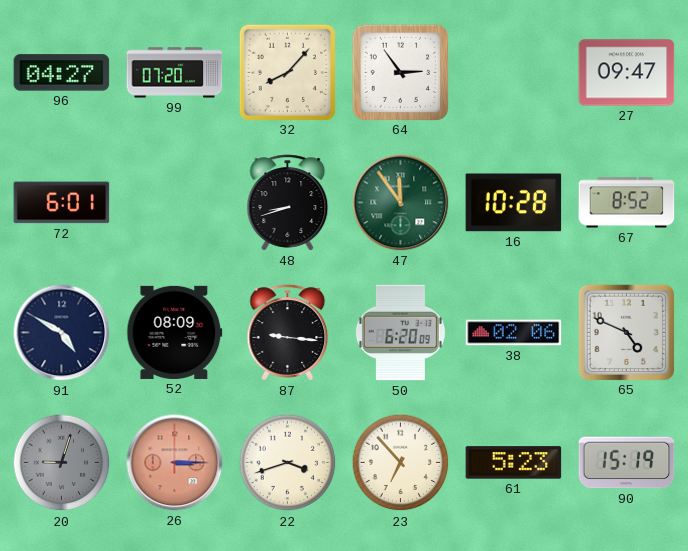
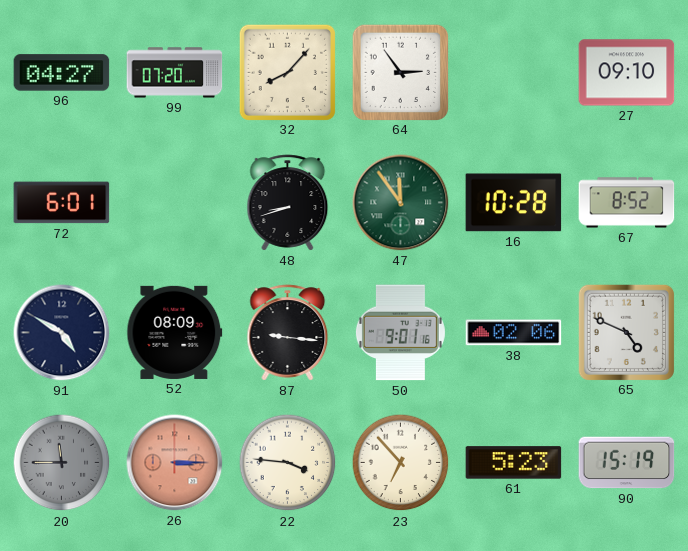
27: 09:47 -> 09:10 (627, 73)
50: 6:20 -> 9:01 (400, 333)
20: 9:03 -> 11:45 (62, 463)
22: 3:42 -> 3:46 (288, 463)
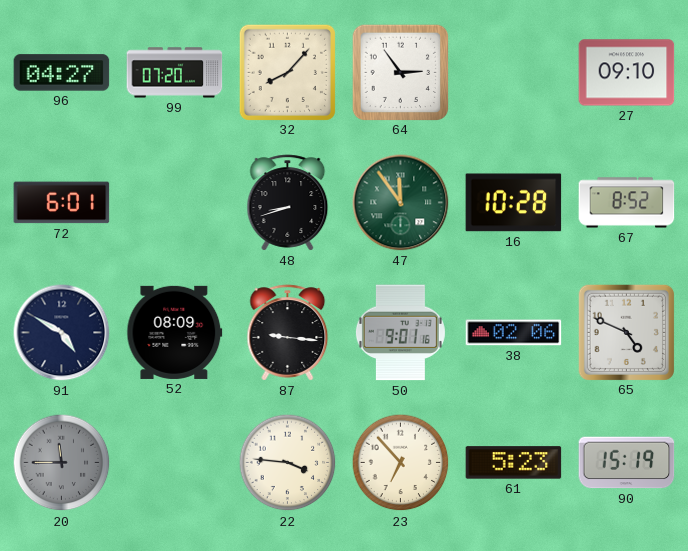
26: 3:15 -> none (175, 463)
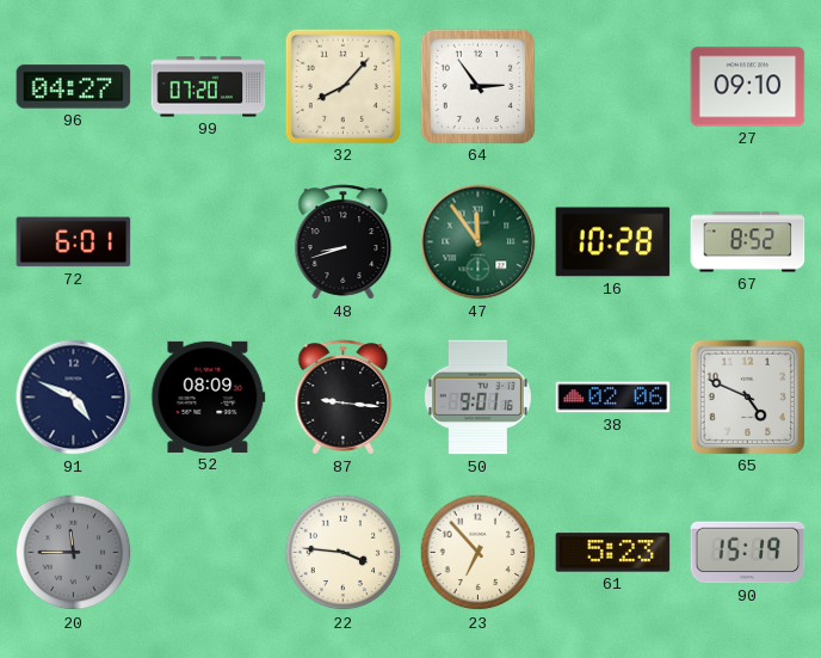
91: 4:50 -> 4:49 (74, 398)
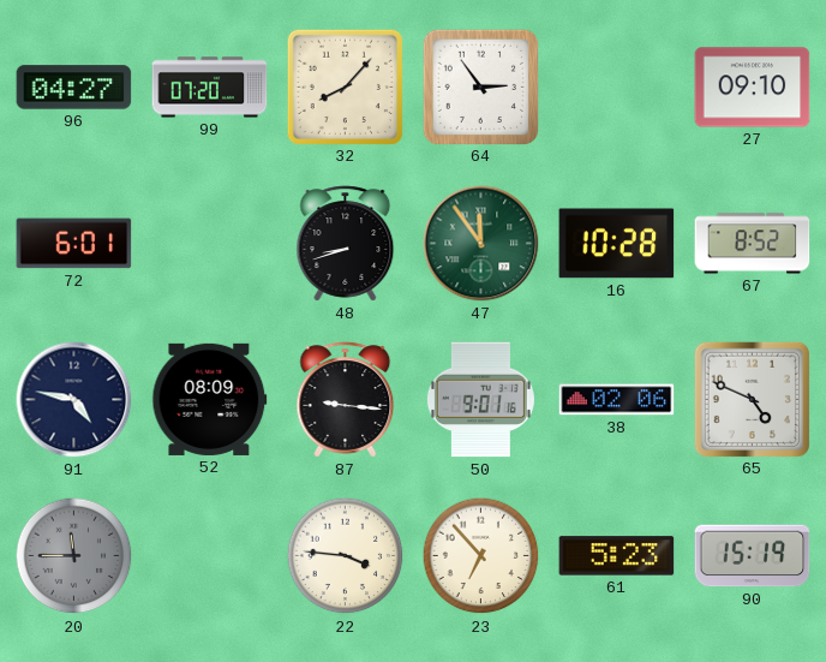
91: 4:49 -> 4:47 (74, 400)
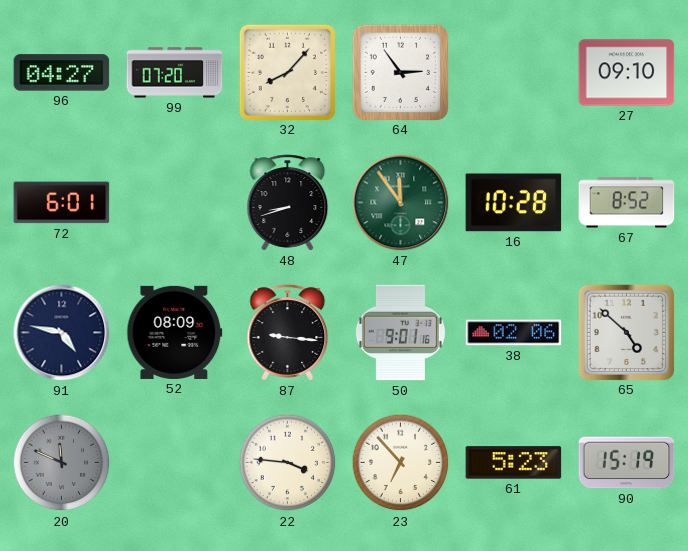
65: 4:49 -> 4:52 (626, 332)
20: 11:45 -> 11:49 (62, 463)
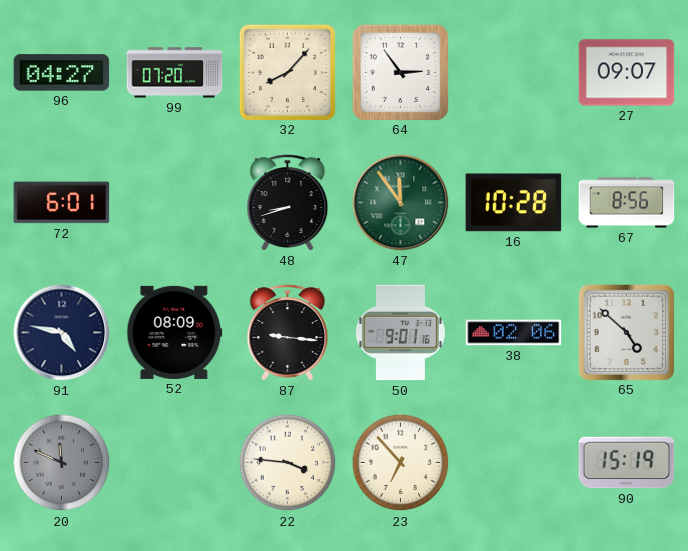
27: 09:10 -> 09:07 (627, 73)
67: 8:52 -> 8:56 (627, 203)
61: 5:23 -> none (514, 463)
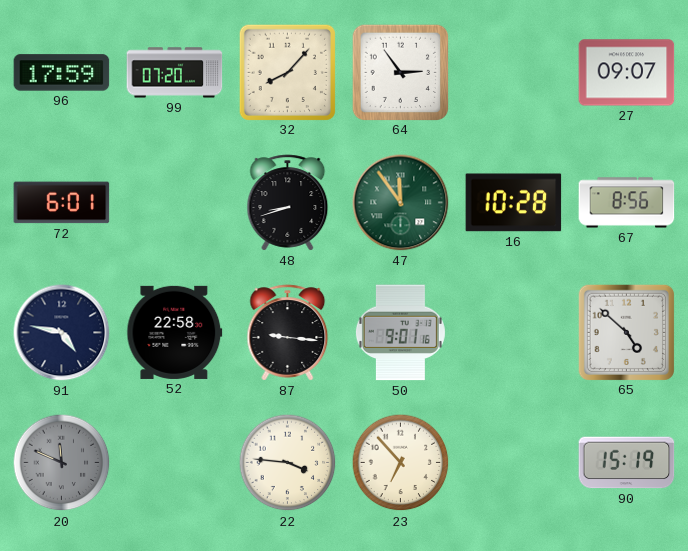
96: 04:27 -> 17:59 (62, 73)
52: 08:09 -> 22:58 (175, 332)
38: 02:06 -> none (514, 333)
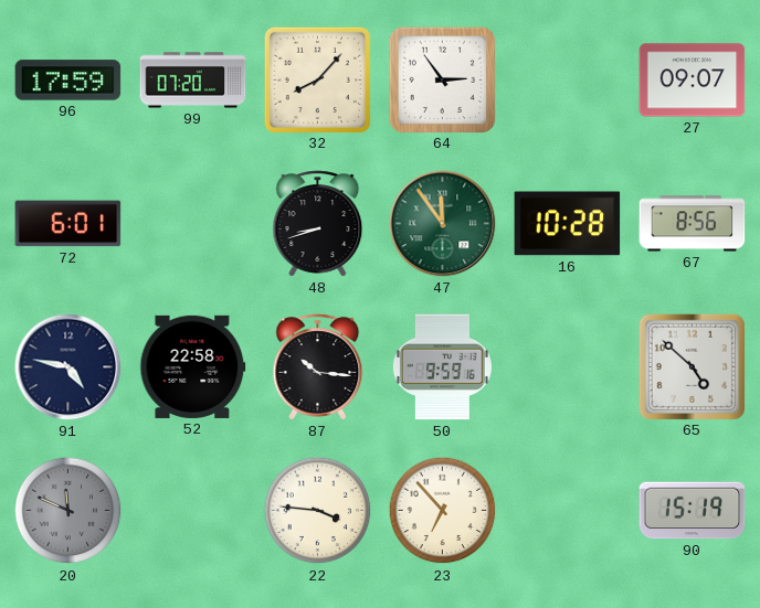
87: 9:16 -> 10:16 (318, 367)
50: 9:01 -> 9:59 (442, 367)
